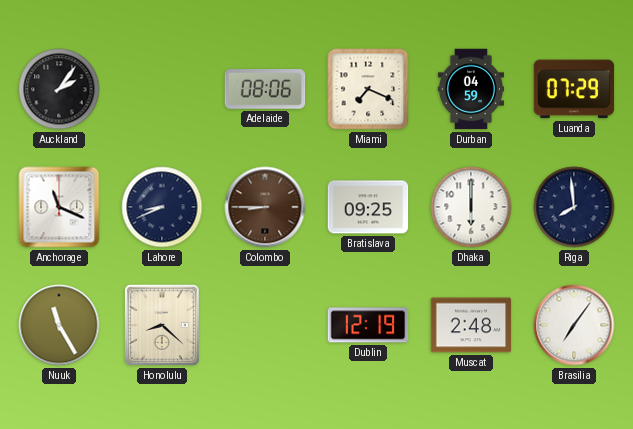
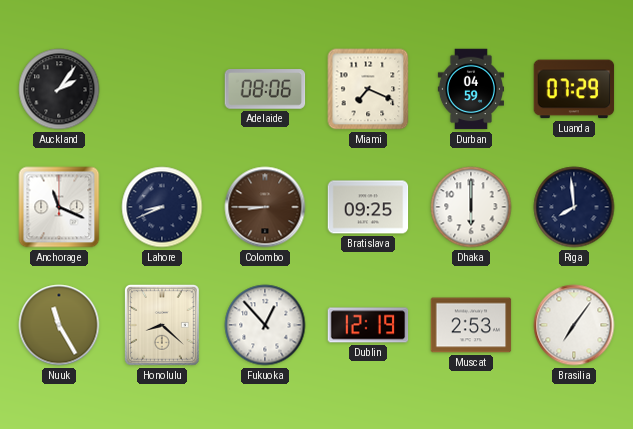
Fukuoka: none -> 12:53 (265, 325)
Muscat: 2:48 -> 2:53 (471, 325)
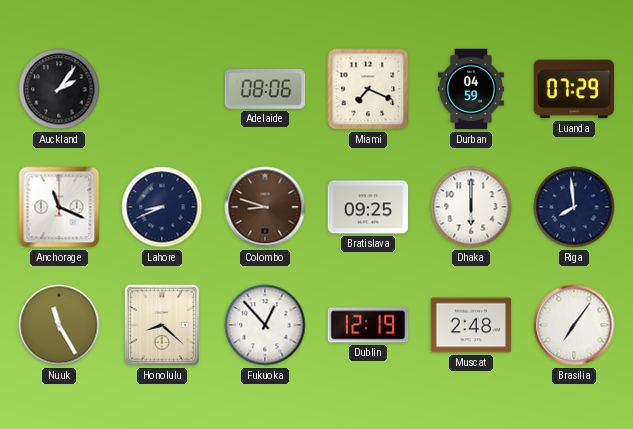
Colombo: 8:45 -> 8:48 (265, 207)
Muscat: 2:53 -> 2:48 (471, 325)
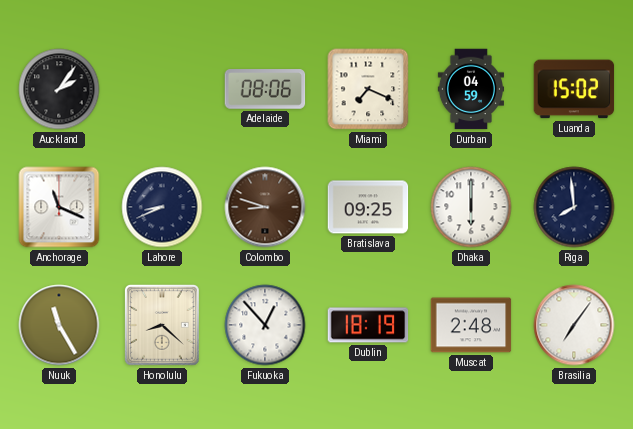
Luanda: 07:29 -> 15:02 (574, 89)
Dublin: 12:19 -> 18:19 (368, 325)
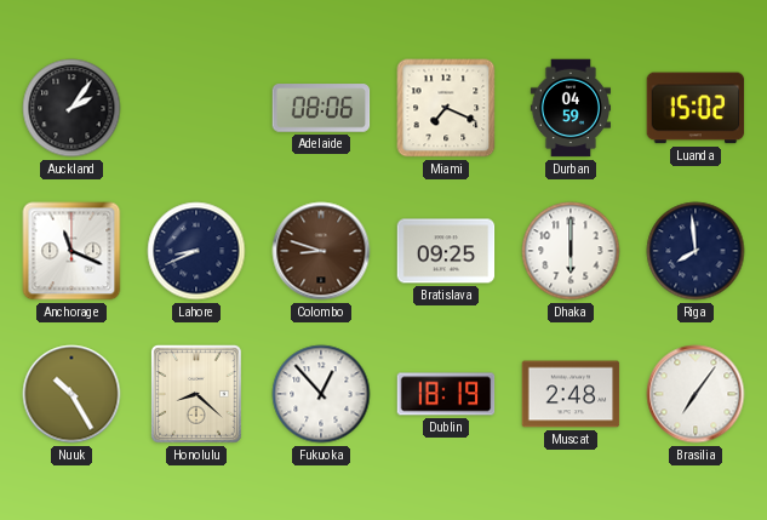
Nuuk: 11:25 -> 10:25 (71, 394)
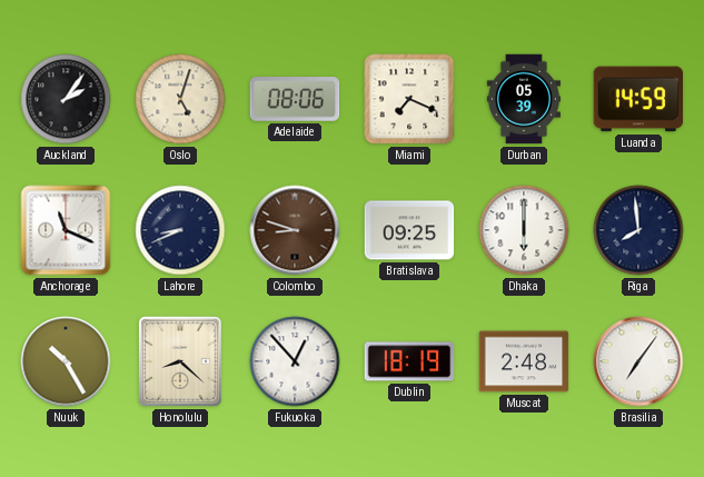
Oslo: none -> 5:03 (180, 99)
Durban: 04:59 -> 05:39 (523, 99)
Luanda: 15:02 -> 14:59 (638, 99)
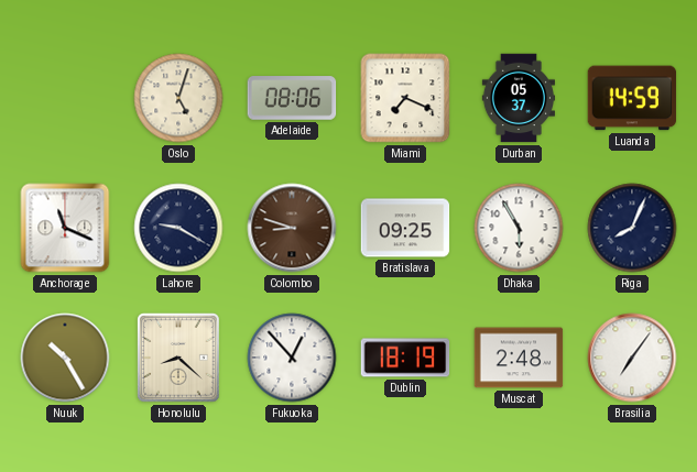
Auckland: 2:06 -> none (66, 99)
Durban: 05:39 -> 05:37 (518, 98)
Lahore: 8:41 -> 9:20 (178, 228)
Dhaka: 6:00 -> 5:55 (519, 228)
Riga: 7:59 -> 8:04 (632, 228)
